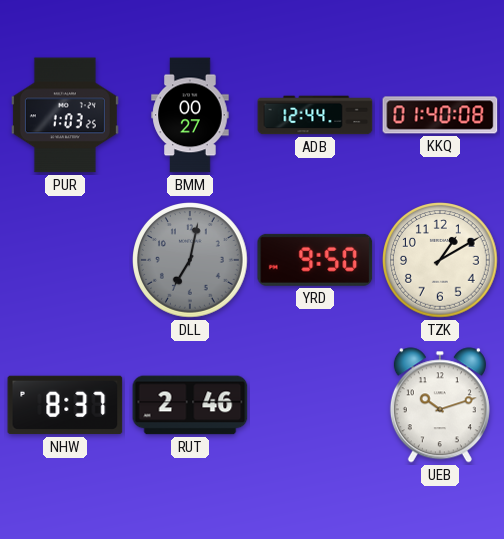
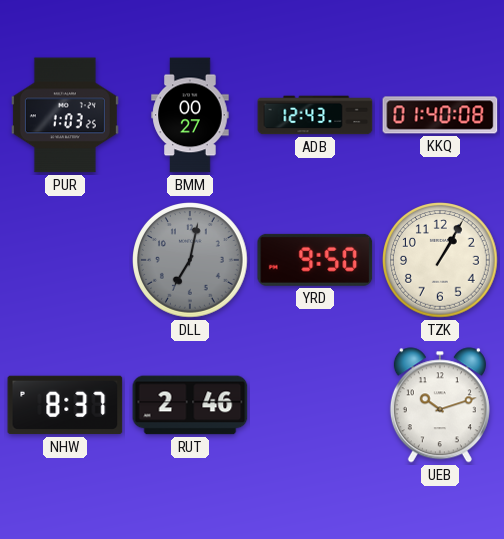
ADB: 12:44 -> 12:43 (315, 115)
TZK: 1:10 -> 1:05 (441, 261)
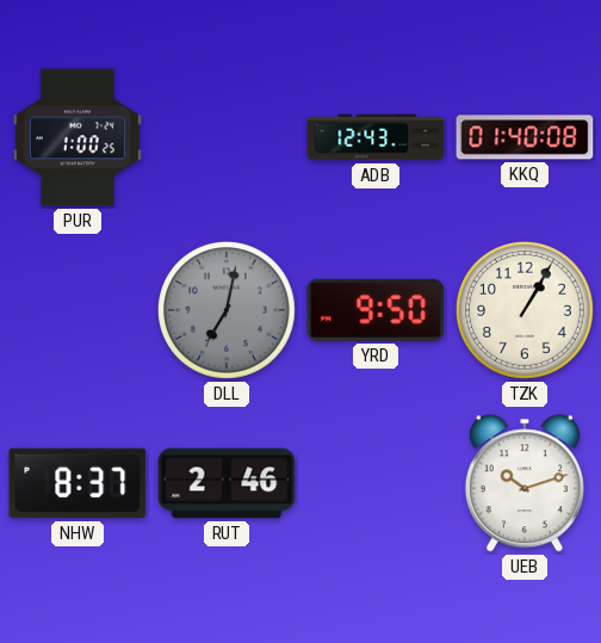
PUR: 1:03 -> 1:00 (78, 137)
BMM: 00:27 -> none (190, 115)
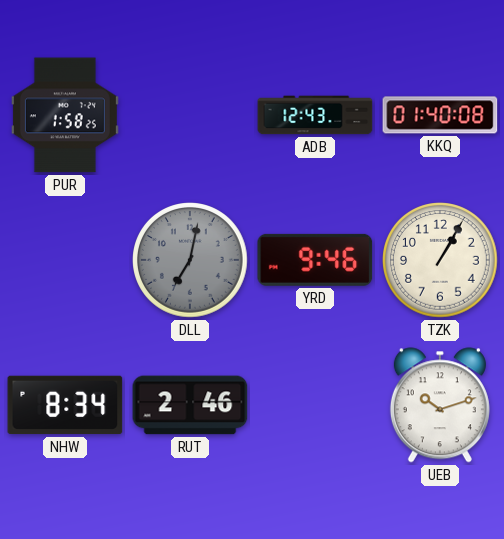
PUR: 1:00 -> 1:58 (65, 115)
YRD: 9:50 -> 9:46 (315, 260)
NHW: 8:37 -> 8:34 (65, 405)
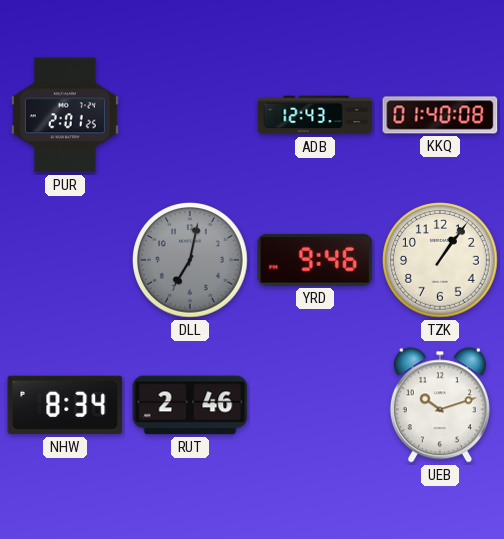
PUR: 1:58 -> 2:01 (65, 115)
TZK: 1:05 -> 1:06 (441, 261)
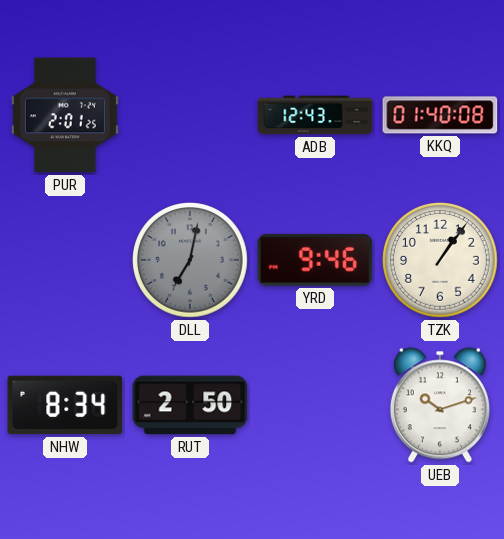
RUT: 2:46 -> 2:50 (190, 405)
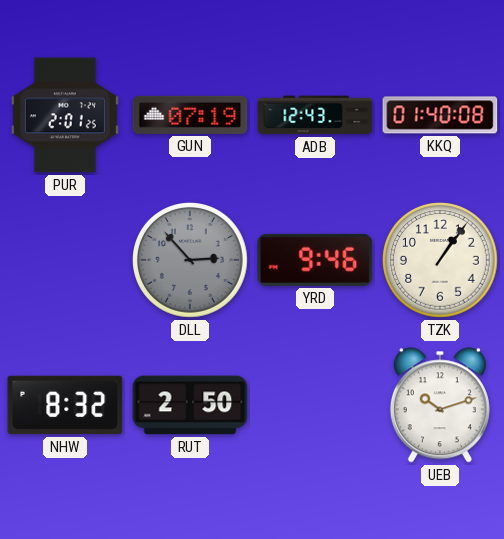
GUN: none -> 07:19 (190, 115)
DLL: 7:02 -> 2:53 (191, 261)
NHW: 8:34 -> 8:32 (65, 405)
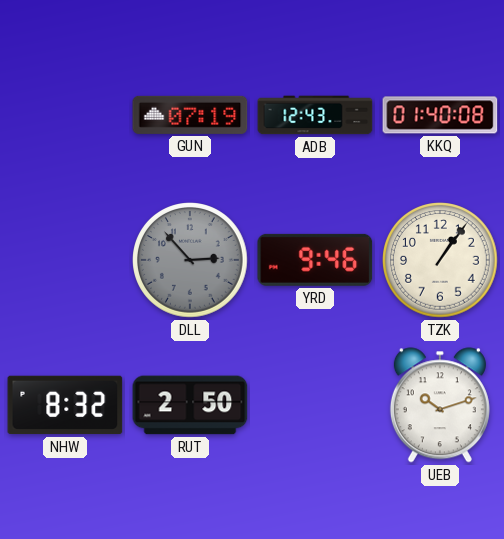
PUR: 2:01 -> none (65, 115)
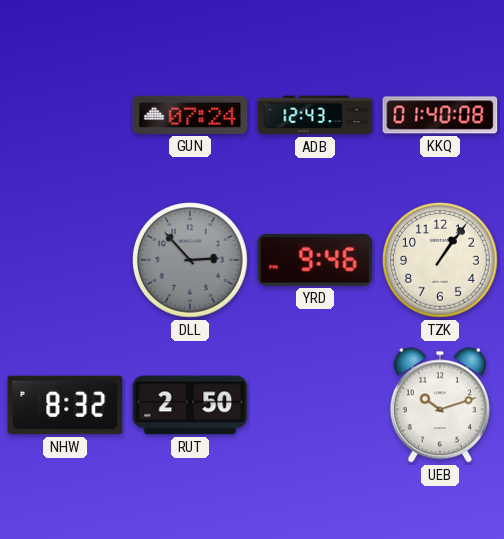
GUN: 07:19 -> 07:24 (190, 115)
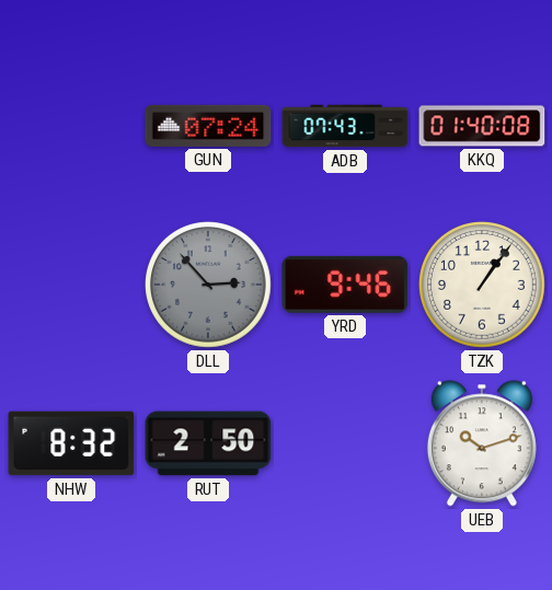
ADB: 12:43 -> 07:43 (345, 126)
